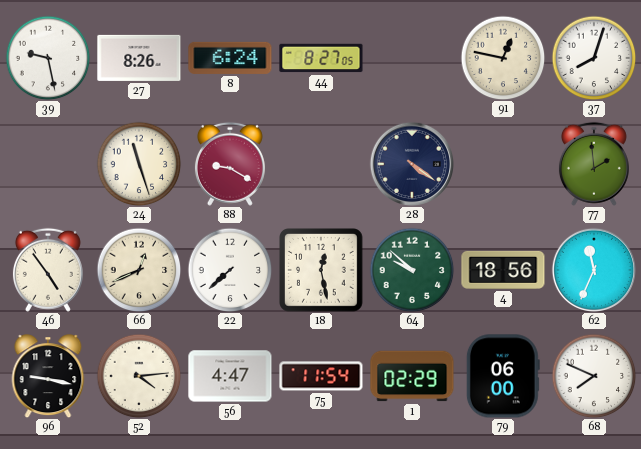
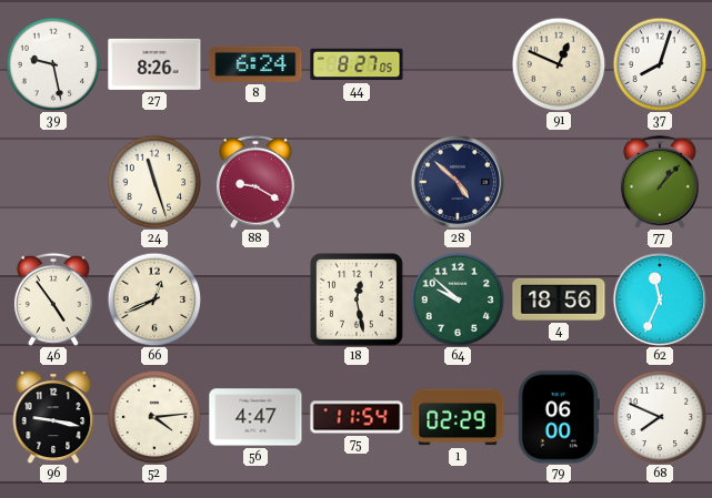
91: 12:47 -> 12:49 (559, 64)
28: 4:21 -> 4:52 (457, 181)
77: 1:59 -> 1:07 (660, 182)
22: 7:38 -> none (230, 270)
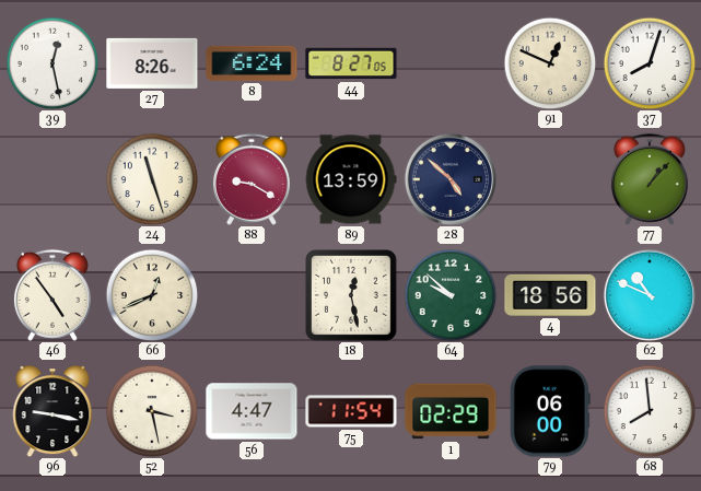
39: 9:28 -> 12:28 (52, 63)
89: none -> 13:59 (351, 179)
62: 11:34 -> 10:49 (649, 294)
52: 4:14 -> 3:28 (152, 411)
68: 7:49 -> 7:59 (650, 411)
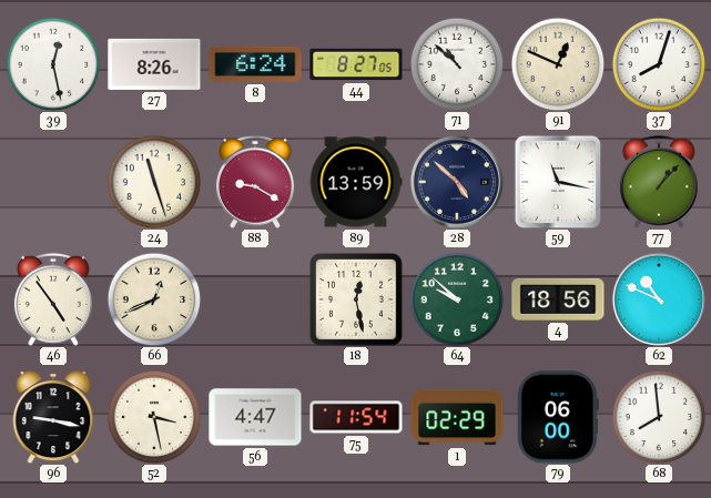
71: none -> 10:52 (457, 64)
59: none -> 11:17 (558, 182)
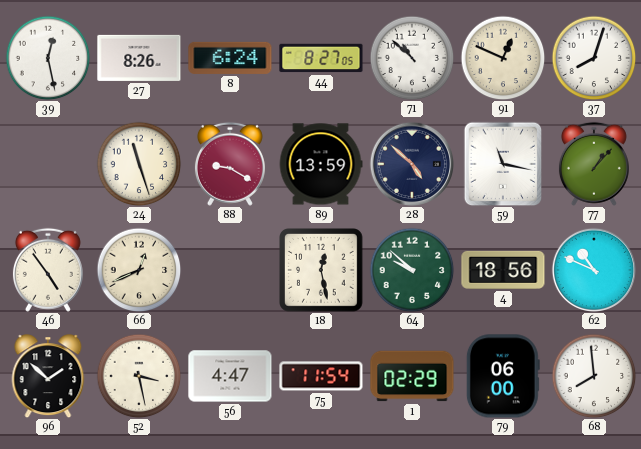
96: 9:17 -> 1:52 (48, 376)
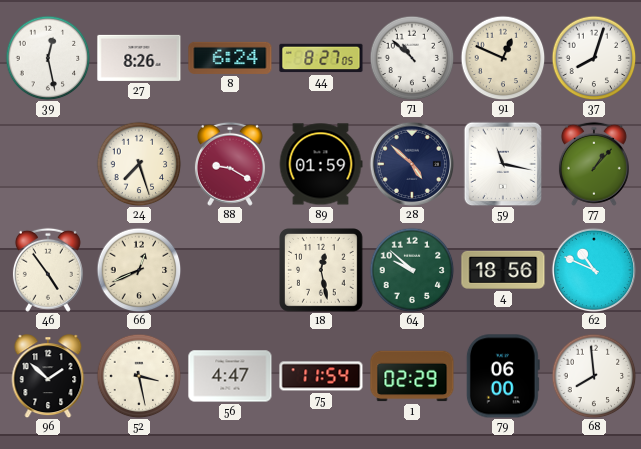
24: 11:27 -> 7:27 (139, 164)
89: 13:59 -> 01:59 (321, 164)
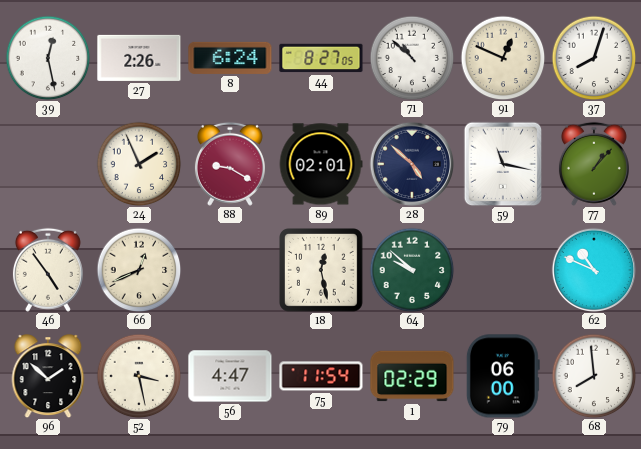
27: 8:26 -> 2:26 (139, 58)
24: 7:27 -> 1:56 (139, 164)
89: 01:59 -> 02:01 (321, 164)
4: 18:56 -> none (503, 270)
